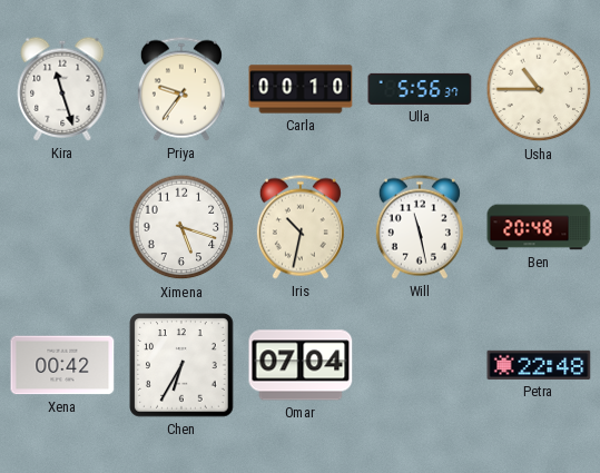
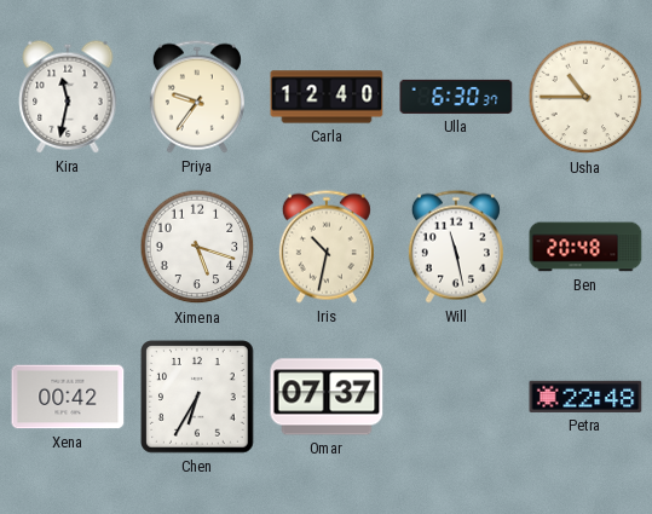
Kira: 11:27 -> 11:32 (68, 97)
Carla: 00:10 -> 12:40 (327, 97)
Ulla: 5:56 -> 6:30 (456, 97)
Omar: 07:04 -> 07:37 (327, 397)
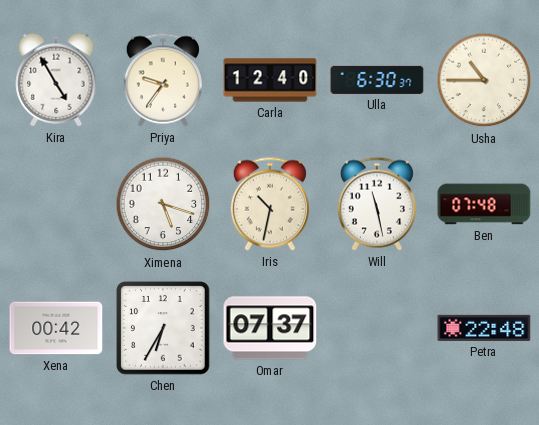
Kira: 11:32 -> 4:55 (56, 80)
Ben: 20:48 -> 07:48 (484, 204)
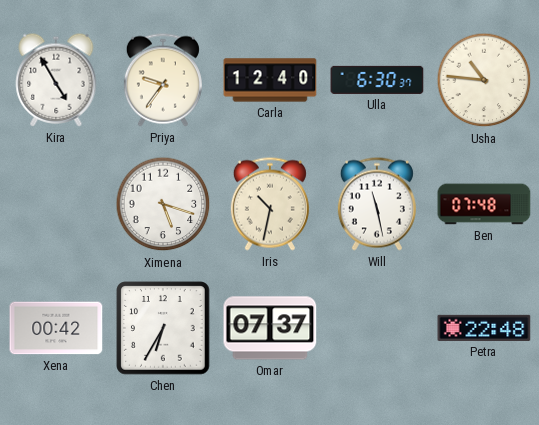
Usha: 10:45 -> 10:46 (484, 80)
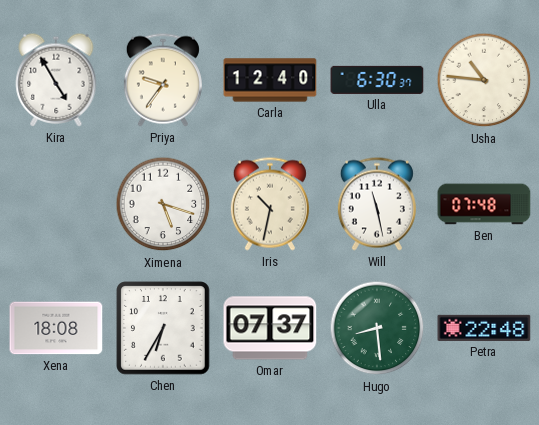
Xena: 00:42 -> 18:08 (56, 328)
Hugo: none -> 8:29 (377, 328)
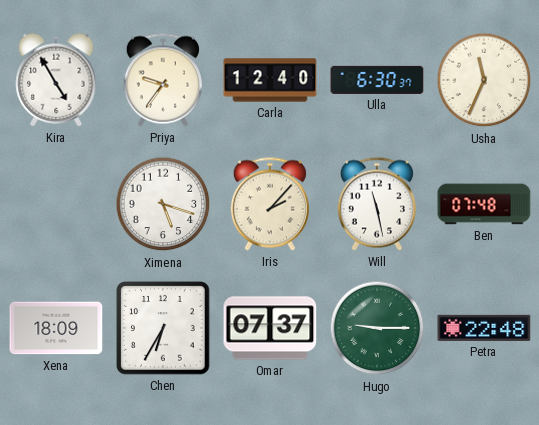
Usha: 10:46 -> 11:34 (484, 80)
Iris: 10:32 -> 2:07 (270, 204)
Xena: 18:08 -> 18:09 (56, 328)
Hugo: 8:29 -> 9:15 (377, 328)
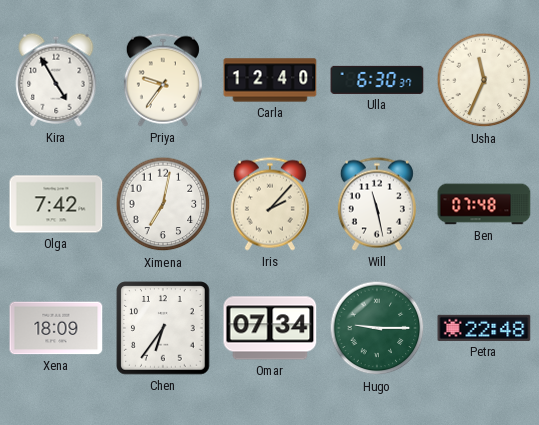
Olga: none -> 7:42 (56, 204)
Ximena: 5:18 -> 7:02 (163, 204)
Chen: 6:35 -> 6:36 (163, 328)
Omar: 07:37 -> 07:34 (270, 328)
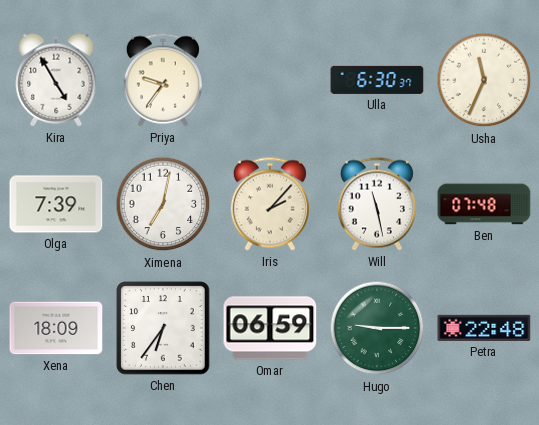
Carla: 12:40 -> none (270, 80)
Olga: 7:42 -> 7:39 (56, 204)
Omar: 07:34 -> 06:59 (270, 328)
